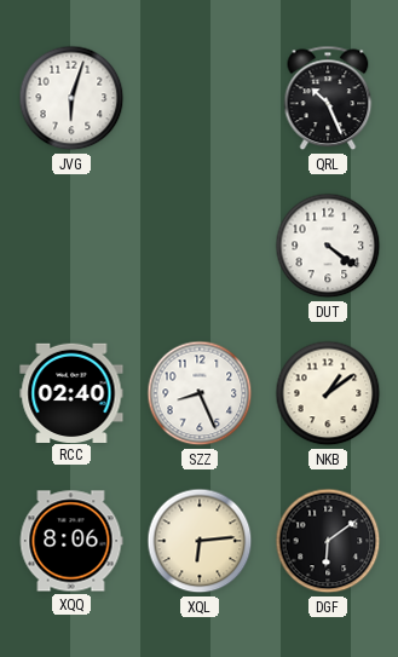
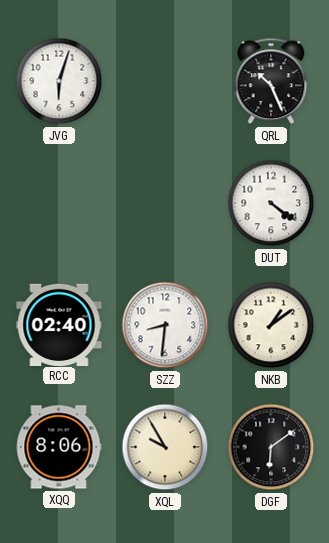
SZZ: 8:26 -> 8:31 (165, 325)
XQL: 6:14 -> 9:55 (165, 447)
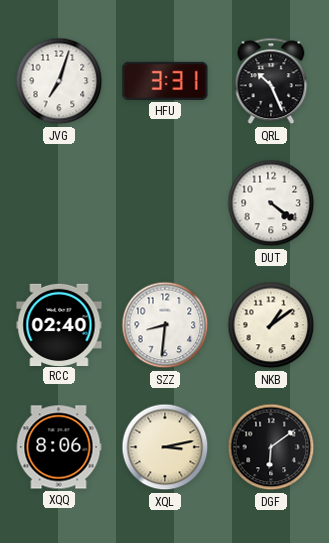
JVG: 6:03 -> 7:03 (59, 81)
HFU: none -> 3:31 (165, 81)
XQL: 9:55 -> 3:13 (165, 447)
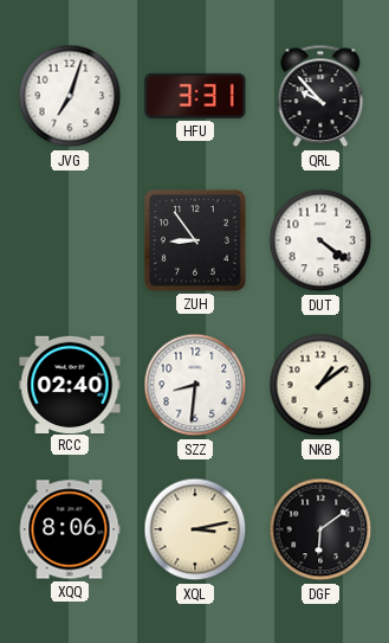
QRL: 10:26 -> 9:53 (320, 96)
ZUH: none -> 8:54 (195, 240)
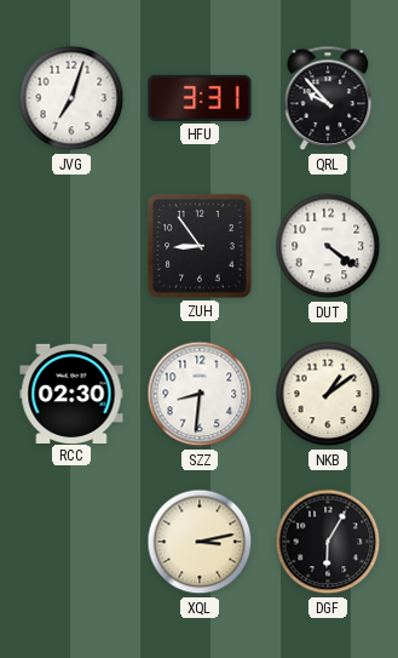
RCC: 02:40 -> 02:30 (71, 393)
XQQ: 8:06 -> none (70, 529)
DGF: 6:09 -> 6:05 (328, 542)
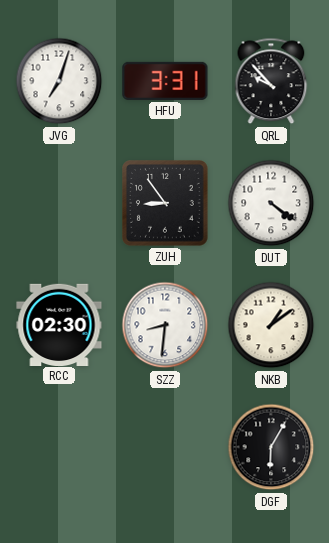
XQL: 3:13 -> none (200, 542)
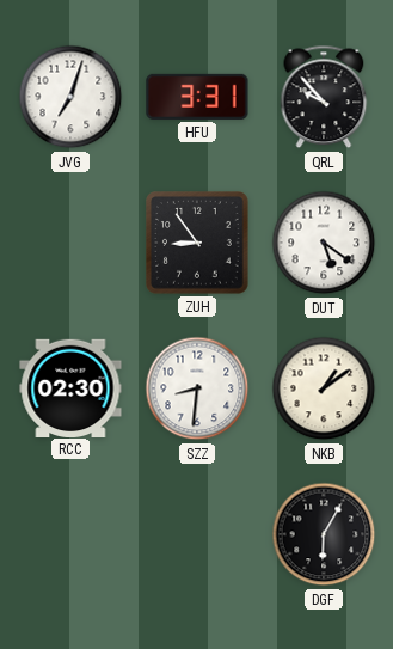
DUT: 4:21 -> 5:21 (324, 243)
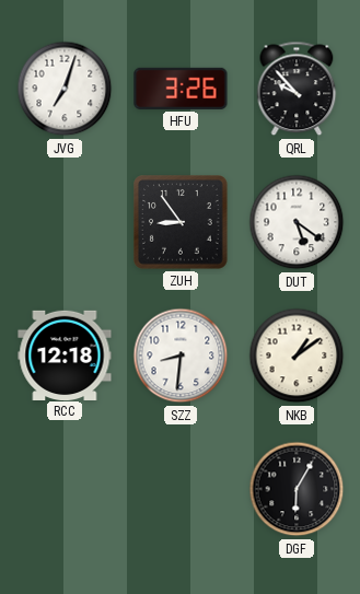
HFU: 3:31 -> 3:26 (181, 89)
RCC: 02:30 -> 12:18 (65, 354)
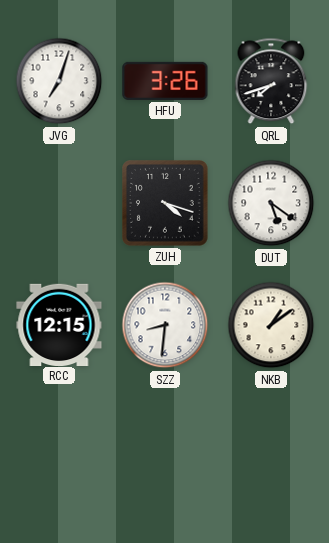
QRL: 9:53 -> 7:42 (271, 81)
ZUH: 8:54 -> 4:18 (165, 203)
RCC: 12:18 -> 12:15 (59, 324)
DGF: 6:05 -> none (297, 489)
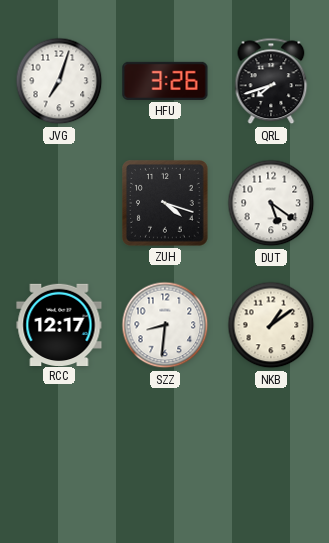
RCC: 12:15 -> 12:17 (59, 324)
